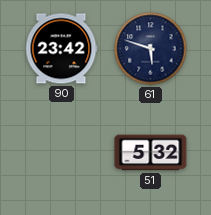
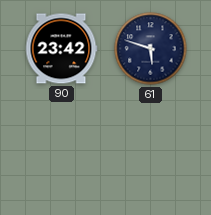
51: 5:32 -> none (151, 153)
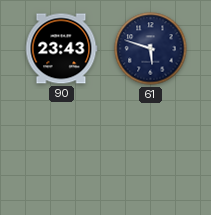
90: 23:42 -> 23:43 (61, 49)
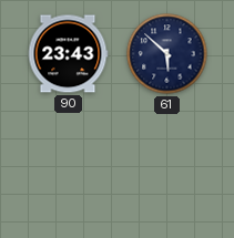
61: 5:48 -> 5:52 (167, 54)
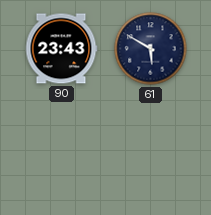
61: 5:52 -> 5:50 (151, 49)
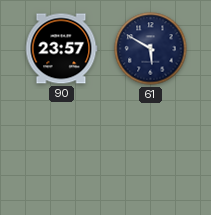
90: 23:43 -> 23:57 (61, 49)
